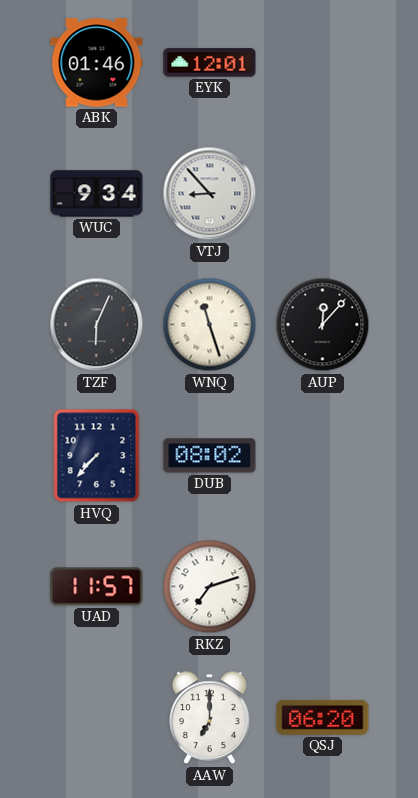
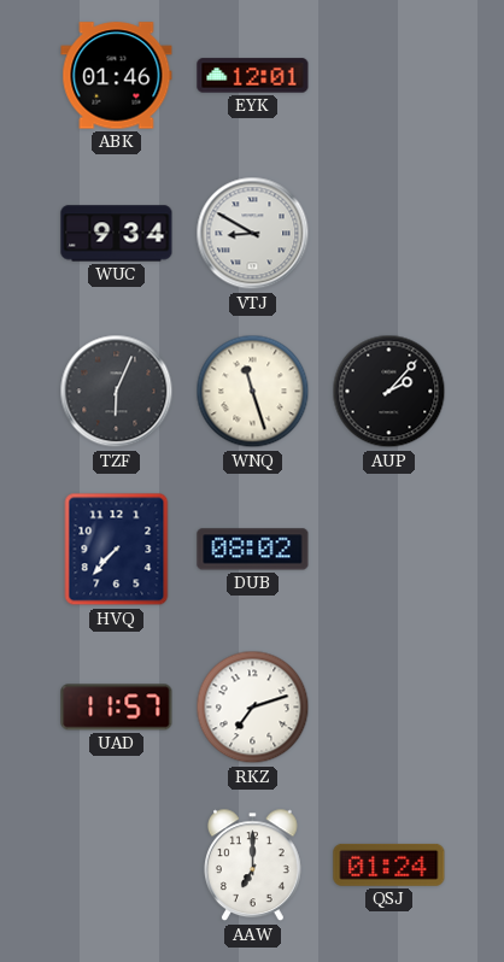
VTJ: 8:53 -> 8:50 (253, 234)
AUP: 12:07 -> 2:07 (389, 392)
QSJ: 06:20 -> 01:24 (389, 864)
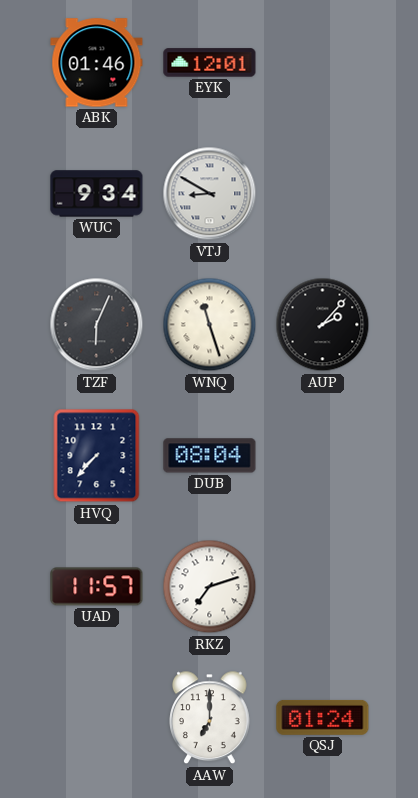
DUB: 08:02 -> 08:04 (210, 456)
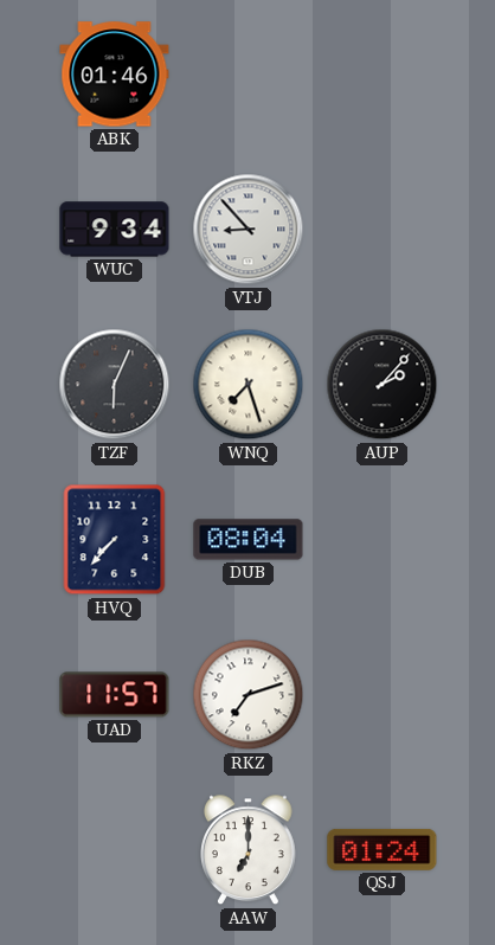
EYK: 12:01 -> none (210, 63)
VTJ: 8:50 -> 8:53 (249, 230)
WNQ: 11:27 -> 7:27 (249, 385)
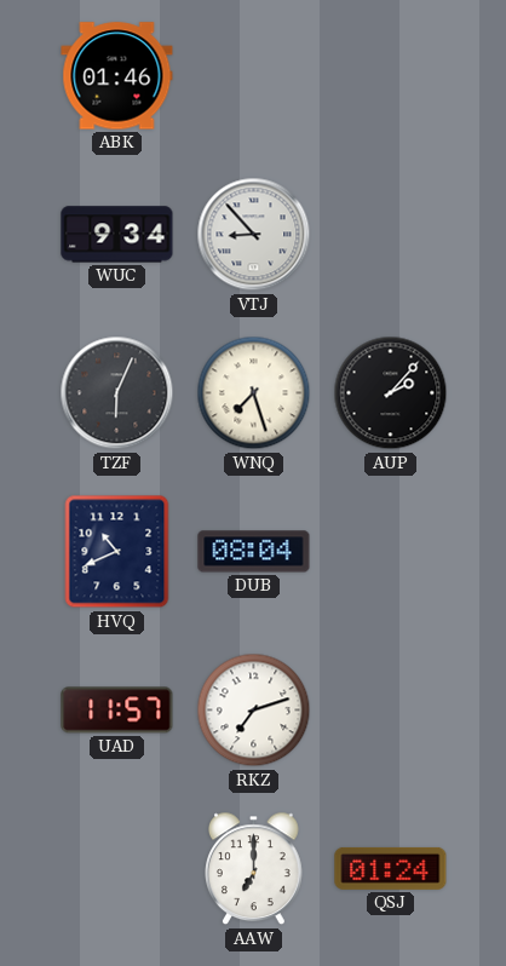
HVQ: 7:37 -> 10:41 (117, 552)
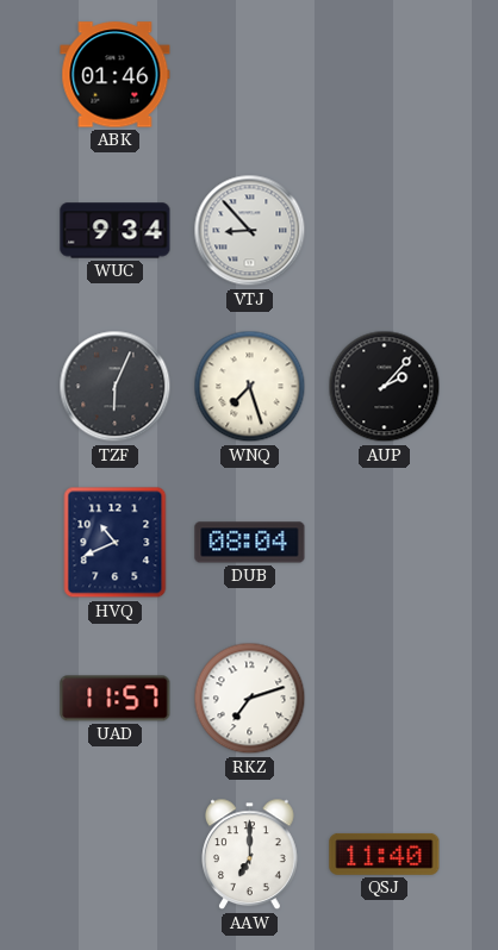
QSJ: 01:24 -> 11:40 (385, 854)
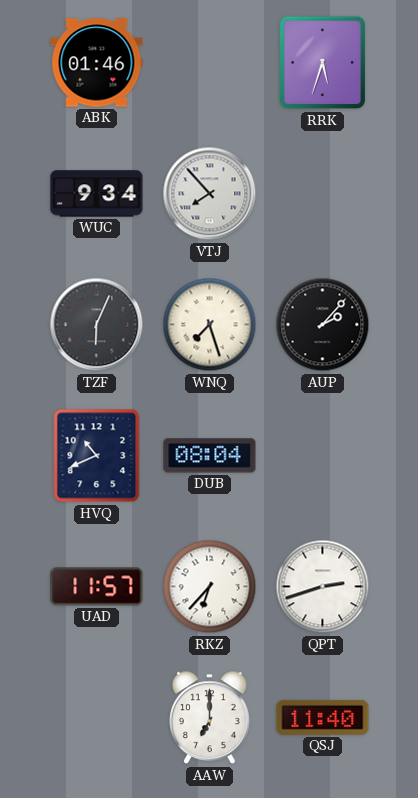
RRK: none -> 5:33 (323, 63)
VTJ: 8:53 -> 7:53 (210, 194)
RKZ: 7:12 -> 6:37 (210, 587)
QPT: none -> 2:42 (323, 587)
